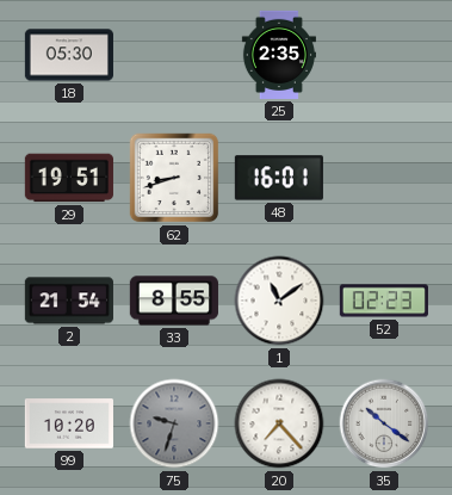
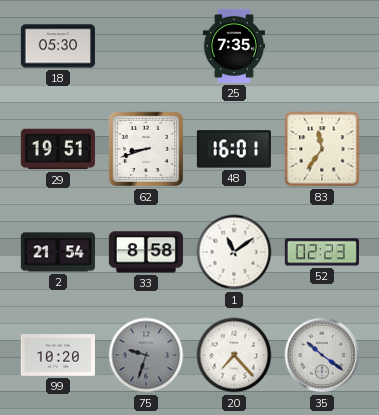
25: 2:35 -> 7:35 (234, 46)
83: none -> 11:36 (322, 149)
33: 8:55 -> 8:58 (146, 252)
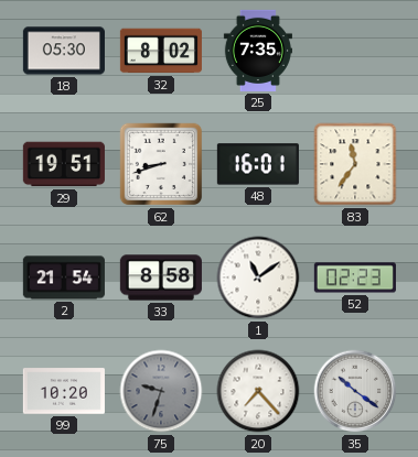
32: none -> 8:02 (160, 51)
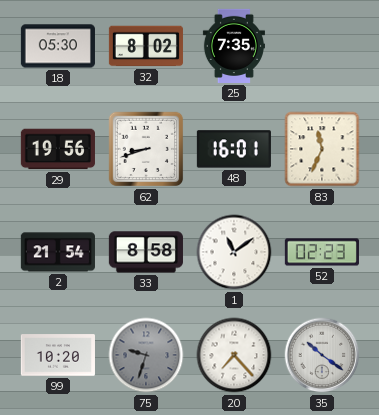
29: 19:51 -> 19:56 (58, 149)
83: 11:36 -> 11:34 (322, 149)
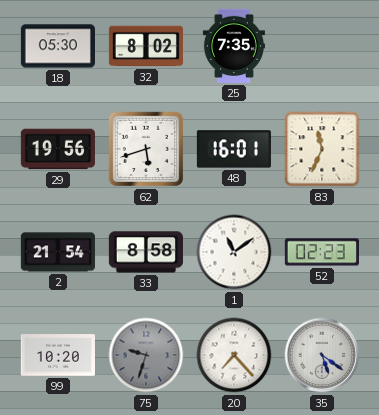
62: 8:42 -> 5:42 (146, 149)
35: 10:21 -> 5:21 (322, 355)
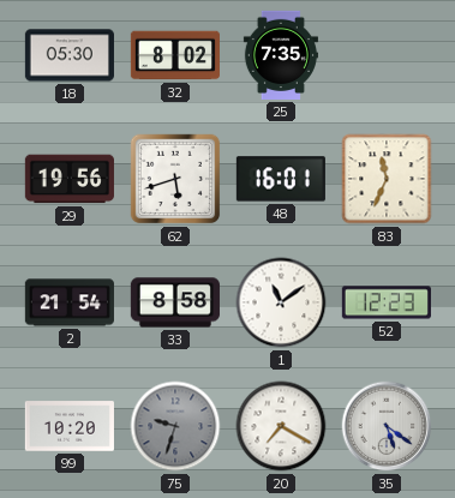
52: 02:23 -> 12:23 (387, 302)
20: 7:23 -> 7:20 (281, 426)
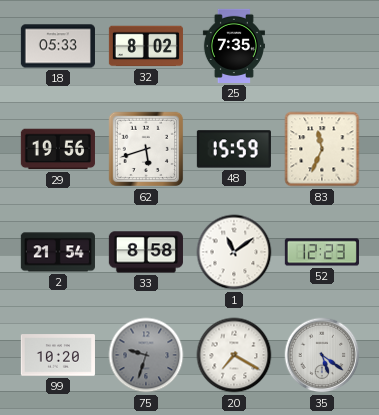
18: 05:30 -> 05:33 (58, 46)
48: 16:01 -> 15:59 (234, 149)
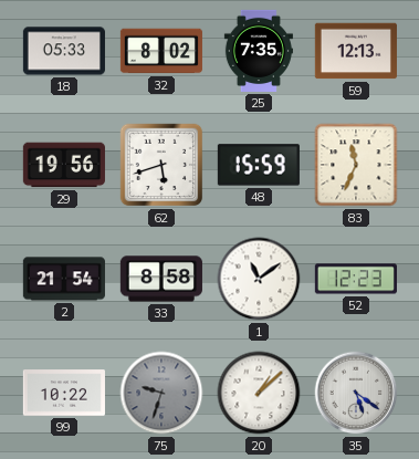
59: none -> 12:13 (356, 51)
99: 10:20 -> 10:22 (64, 393)
20: 7:20 -> 1:08 (259, 393)
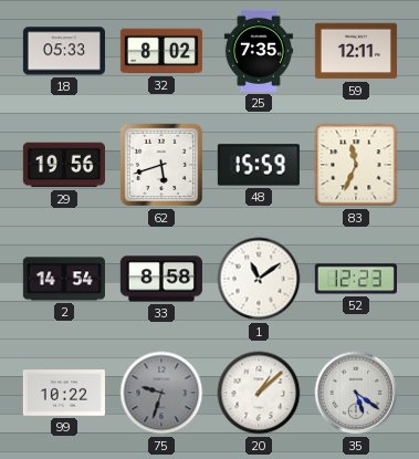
59: 12:13 -> 12:11 (356, 51)
2: 21:54 -> 14:54 (64, 279)
